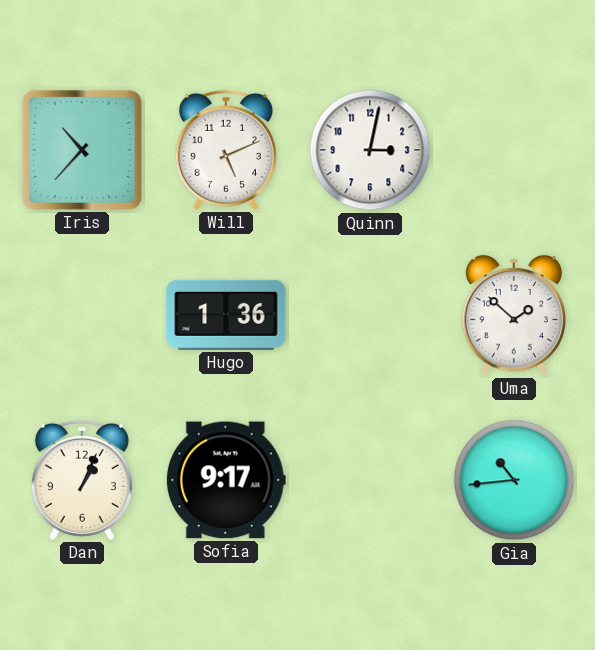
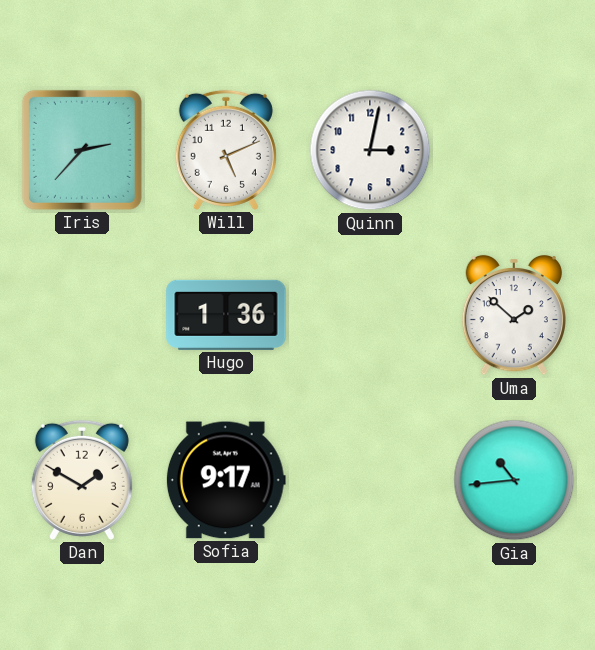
Iris: 10:37 -> 2:37 (82, 150)
Dan: 1:04 -> 1:50 (82, 480)
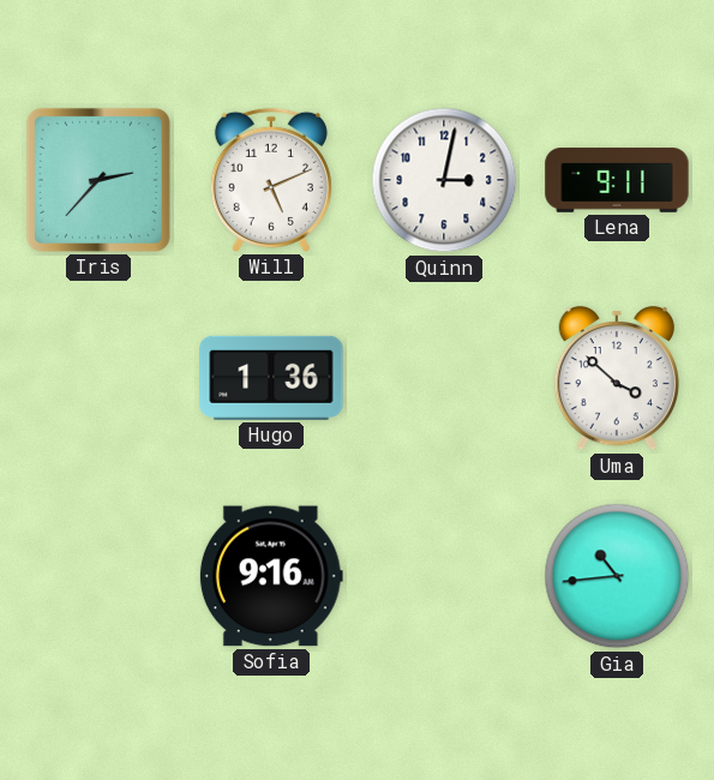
Lena: none -> 9:11 (617, 180)
Uma: 1:52 -> 3:52 (617, 378)
Dan: 1:50 -> none (82, 480)
Sofia: 9:17 -> 9:16 (271, 576)
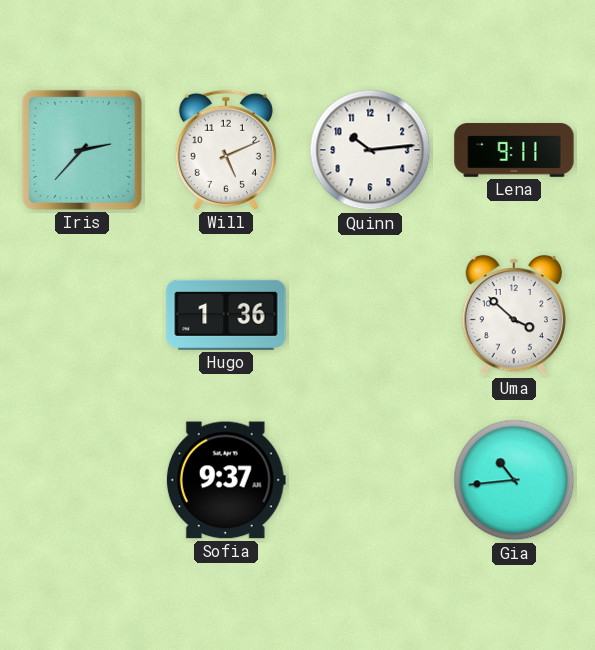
Quinn: 3:02 -> 10:14 (370, 150)
Sofia: 9:16 -> 9:37 (226, 480)
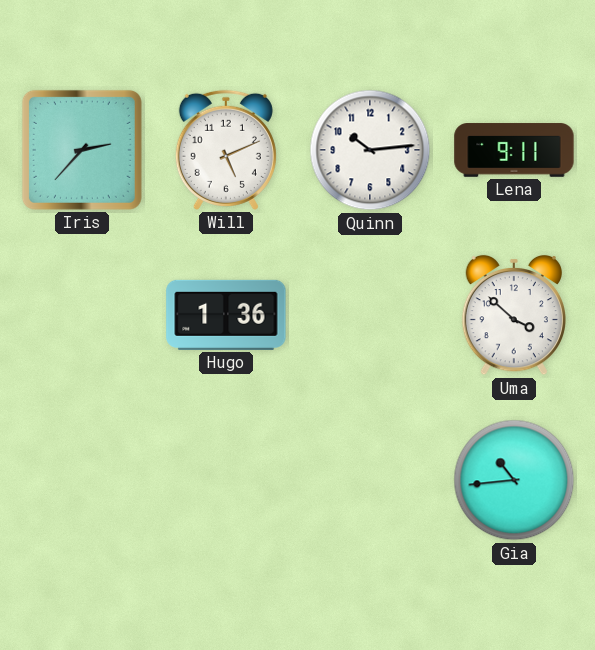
Sofia: 9:37 -> none (226, 480)
